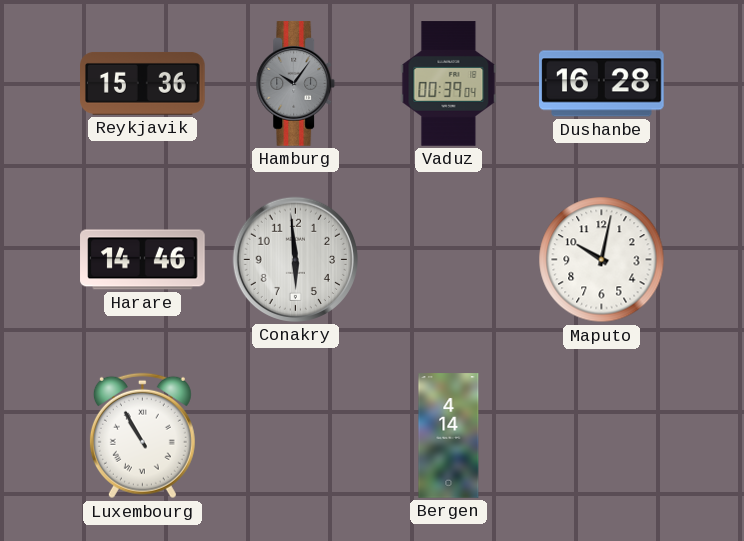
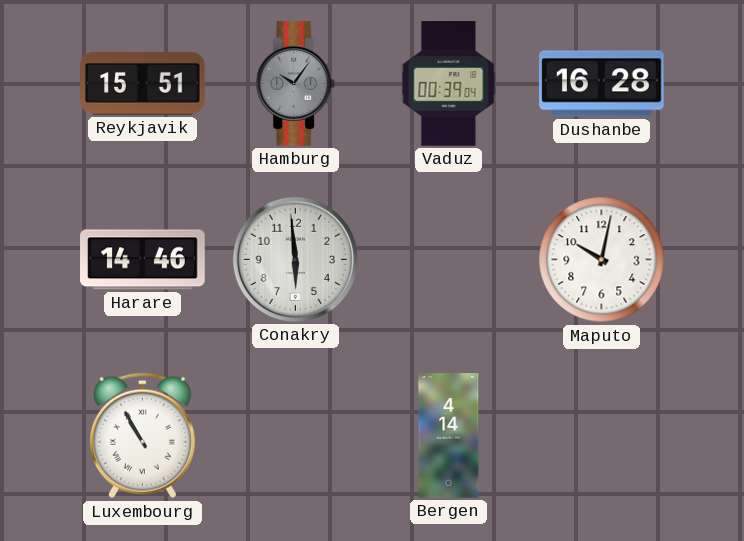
Reykjavik: 15:36 -> 15:51 (143, 84)
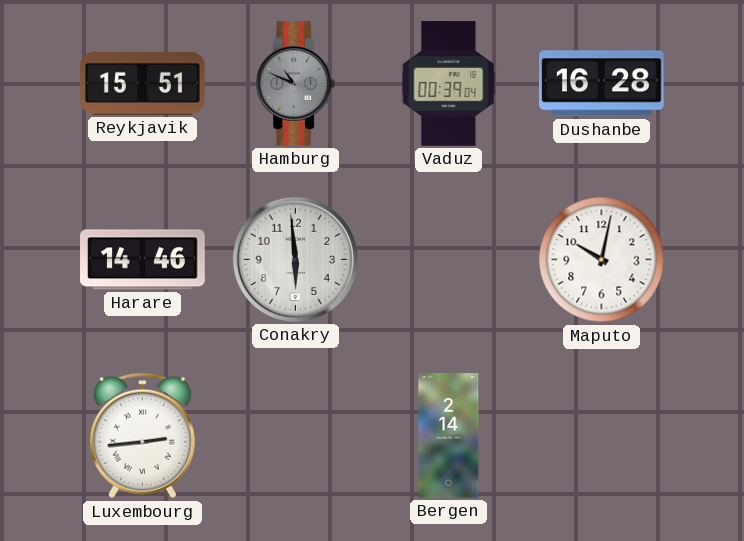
Hamburg: 10:06 -> 10:49 (296, 84)
Luxembourg: 10:55 -> 2:44 (142, 436)
Bergen: 4:14 -> 2:14 (449, 436)
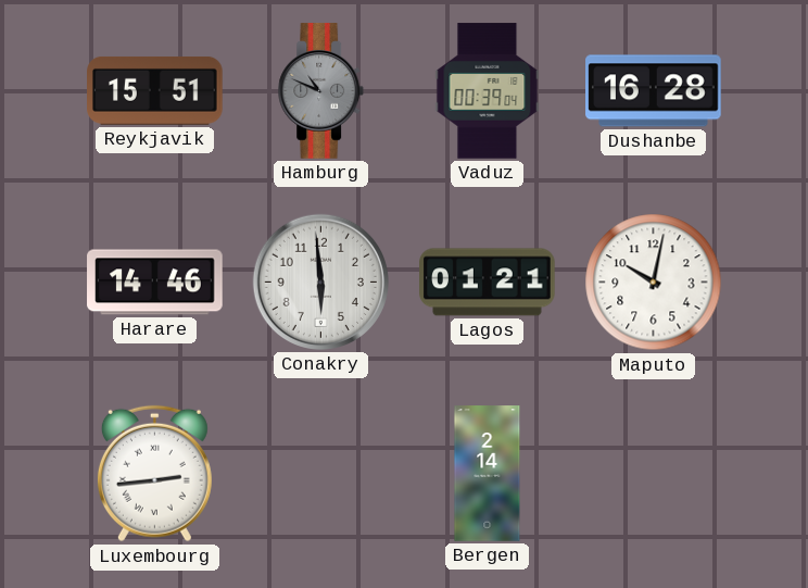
Lagos: none -> 01:21 (488, 283)
